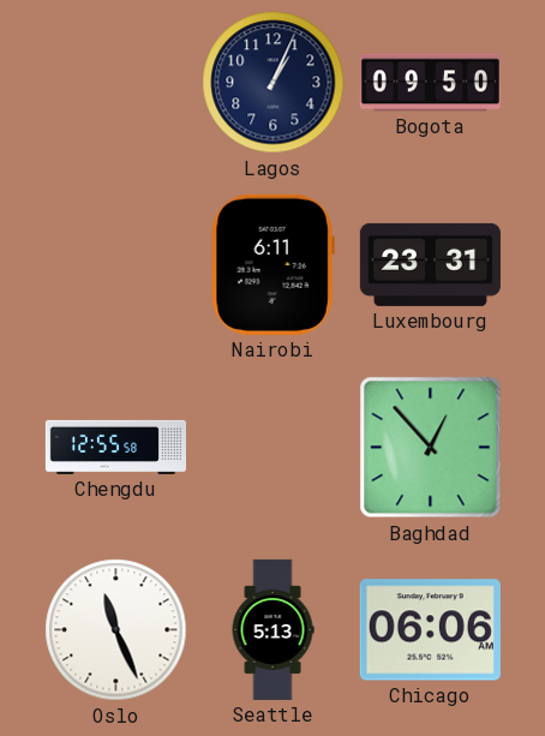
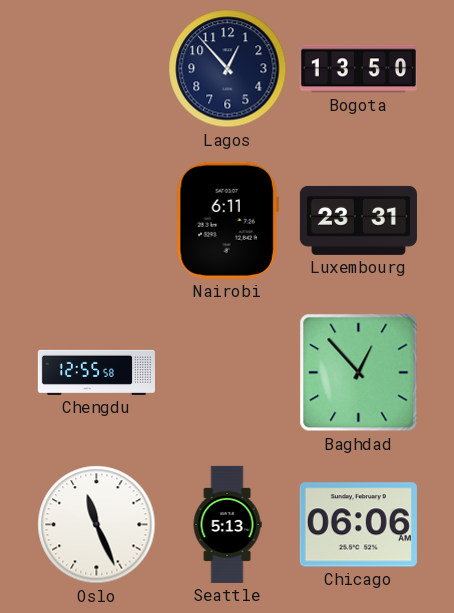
Lagos: 1:04 -> 12:53 (228, 69)
Bogota: 09:50 -> 13:50 (358, 69)
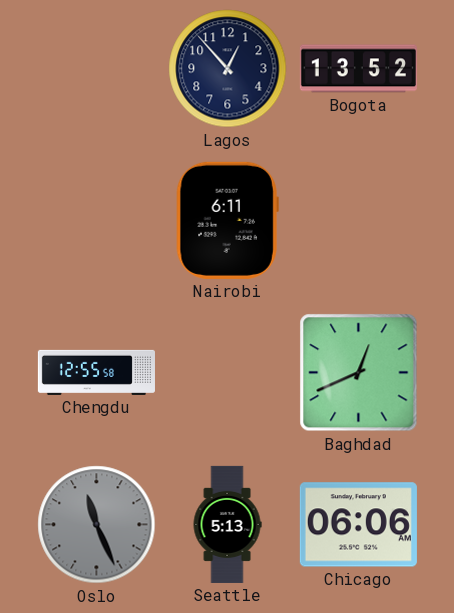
Bogota: 13:50 -> 13:52 (358, 69)
Luxembourg: 23:31 -> none (358, 220)
Baghdad: 12:53 -> 12:41 (359, 373)
Oslo dial: white -> grey (97, 525)
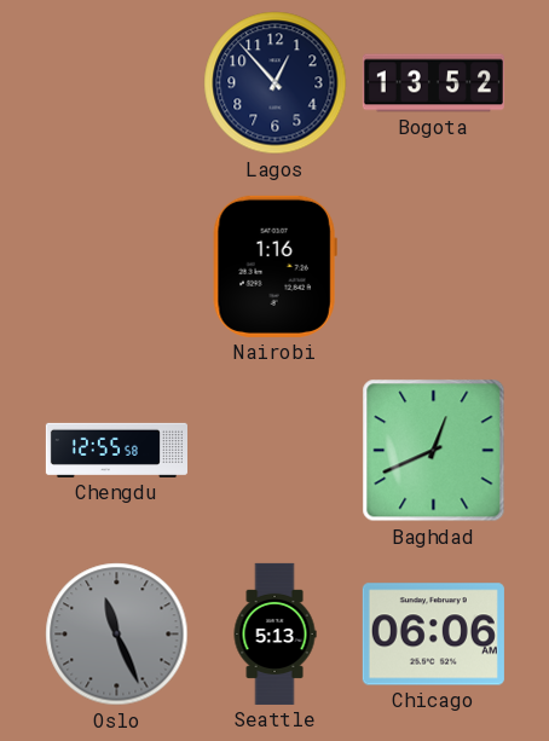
Nairobi: 6:11 -> 1:16 (274, 266)
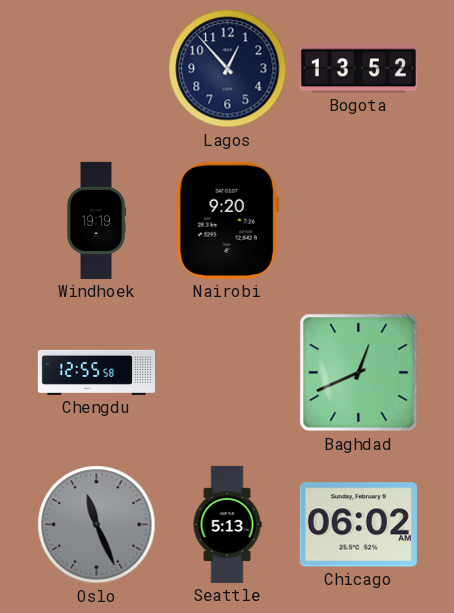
Windhoek: none -> 19:19 (96, 220)
Nairobi: 1:16 -> 9:20 (227, 220)
Chicago: 06:06 -> 06:02 (358, 525)
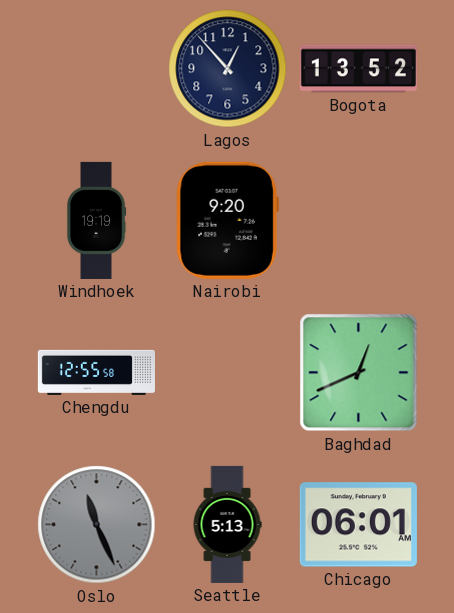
Chicago: 06:02 -> 06:01 (358, 525)
